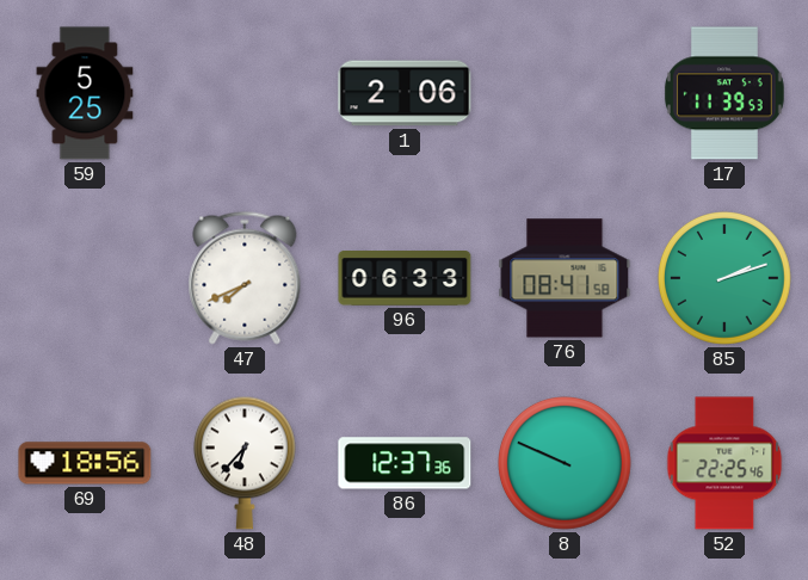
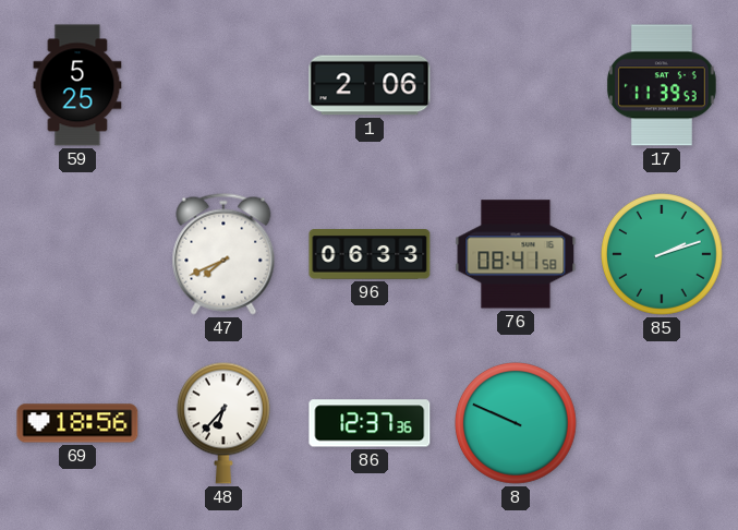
52: 22:25 -> none (724, 463)
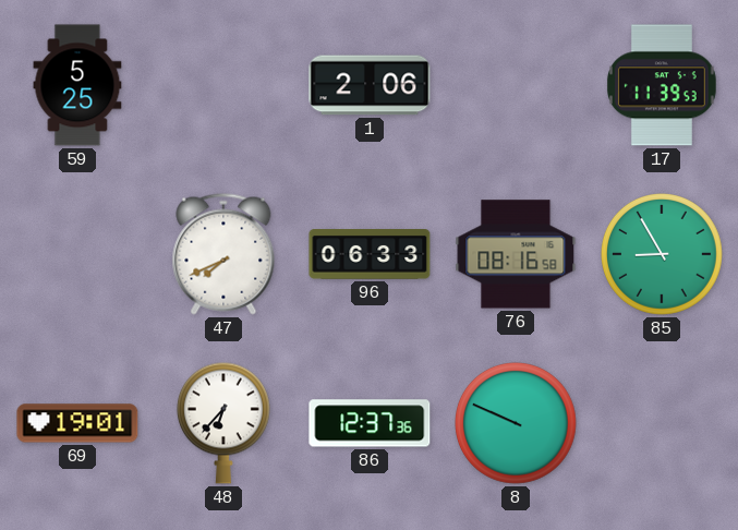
76: 08:41 -> 08:16 (516, 254)
85: 2:12 -> 8:55 (663, 255)
69: 18:56 -> 19:01 (77, 423)
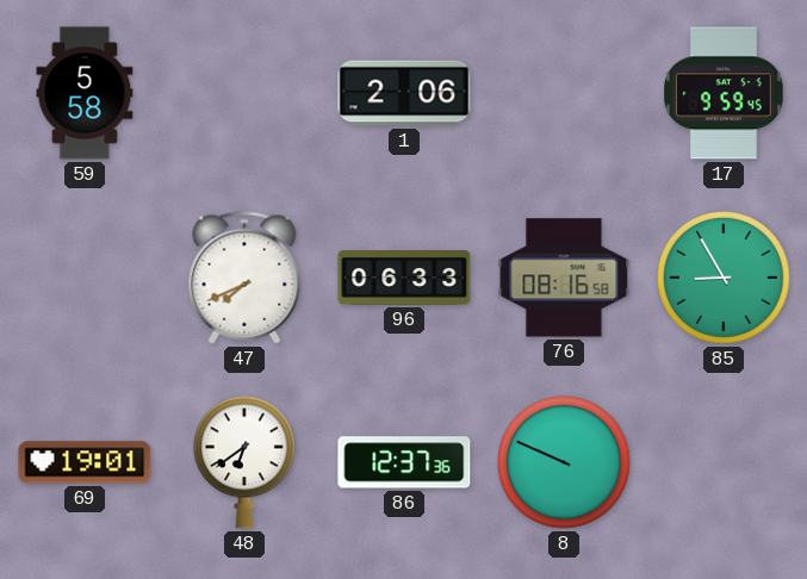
59: 5:25 -> 5:58 (85, 93)
17: 11:39 -> 9:59 (724, 93)
48: 6:37 -> 6:39 (244, 462)
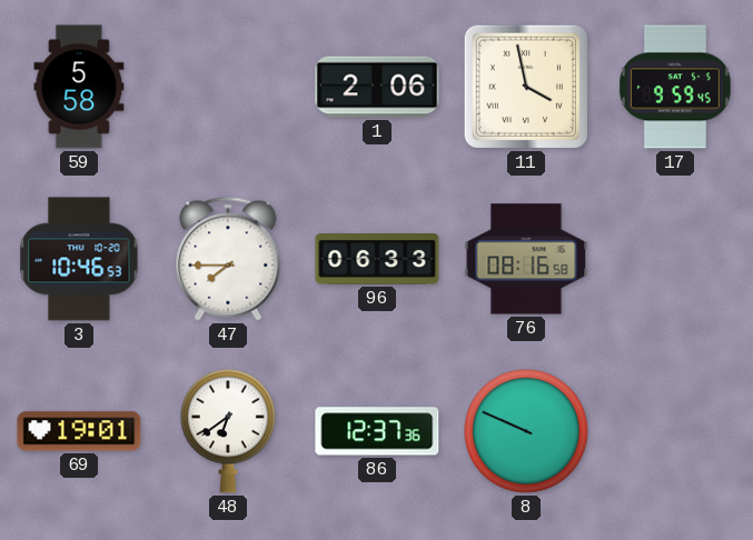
11: none -> 3:58 (526, 87)
3: none -> 10:46 (79, 259)
47: 7:41 -> 7:45 (228, 259)
85: 8:55 -> none (725, 279)
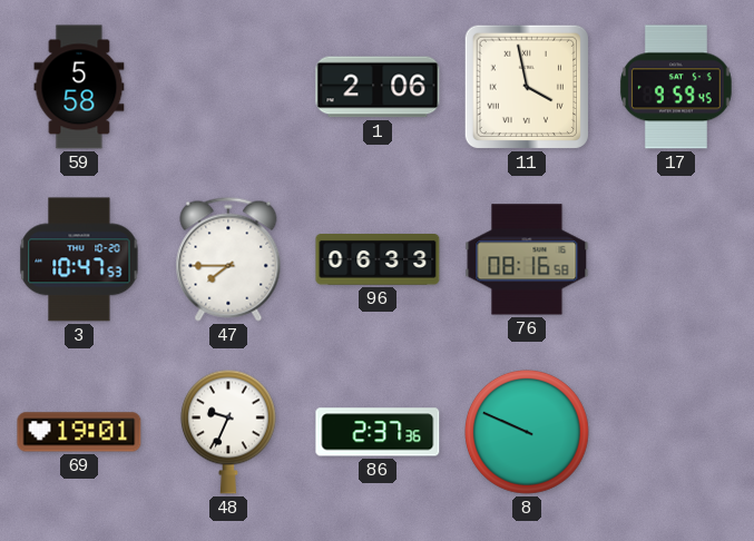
3: 10:46 -> 10:47 (79, 259)
48: 6:39 -> 9:34 (228, 432)
86: 12:37 -> 2:37 (378, 432)
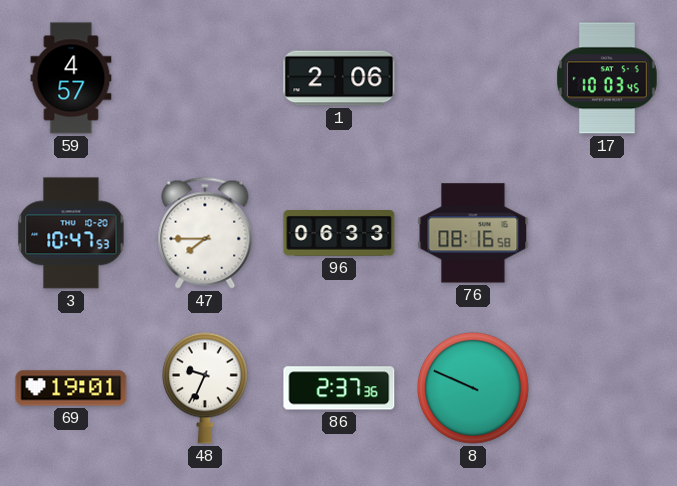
59: 5:58 -> 4:57 (71, 78)
11: 3:58 -> none (527, 87)
17: 9:59 -> 10:03 (607, 78)
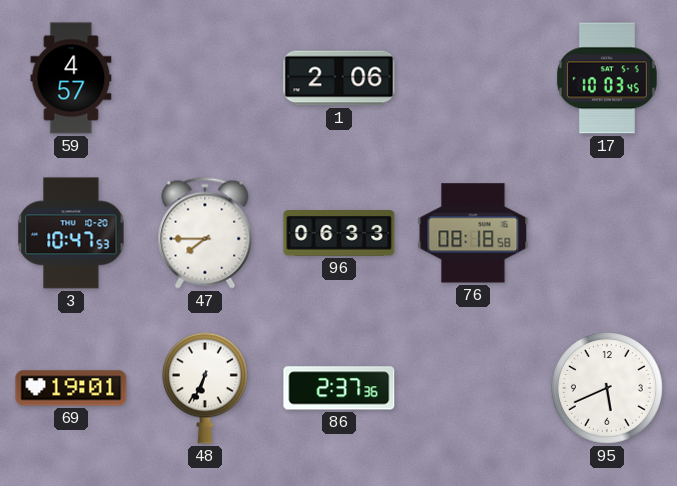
76: 08:16 -> 08:18 (473, 233)
48: 9:34 -> 6:34 (205, 388)
8: 9:49 -> none (474, 389)
95: none -> 5:41 (608, 389)
